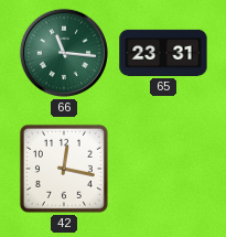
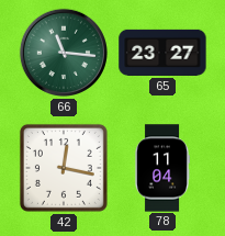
65: 23:31 -> 23:27 (162, 53)
78: none -> 11:04 (162, 168)
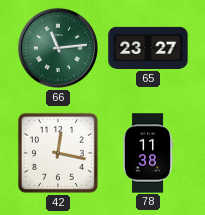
66: 11:16 -> 11:14 (58, 48)
78: 11:04 -> 11:38 (148, 153)
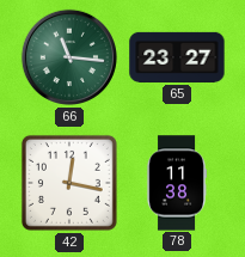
66: 11:14 -> 11:16 (69, 57)
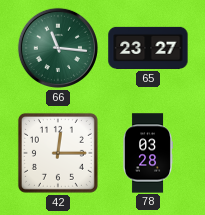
42: 12:17 -> 12:15 (58, 153)
78: 11:38 -> 03:28 (148, 153)
